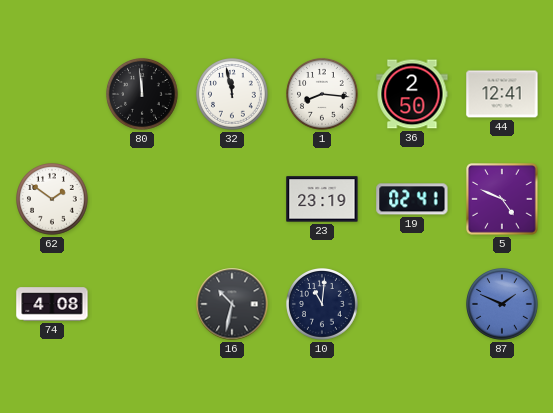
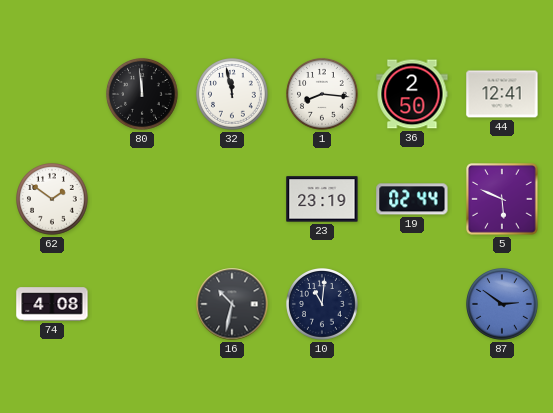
19: 02:41 -> 02:44 (412, 199)
5: 4:49 -> 5:49 (502, 199)
87: 1:49 -> 2:51 (503, 305)
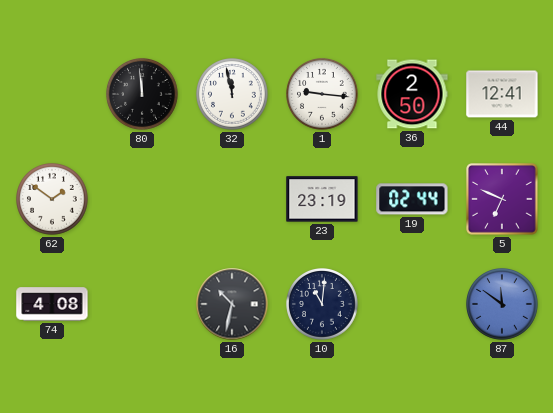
1: 8:16 -> 9:16 (323, 95)
5: 5:49 -> 6:49 (502, 199)
87: 2:51 -> 11:51 (503, 305)
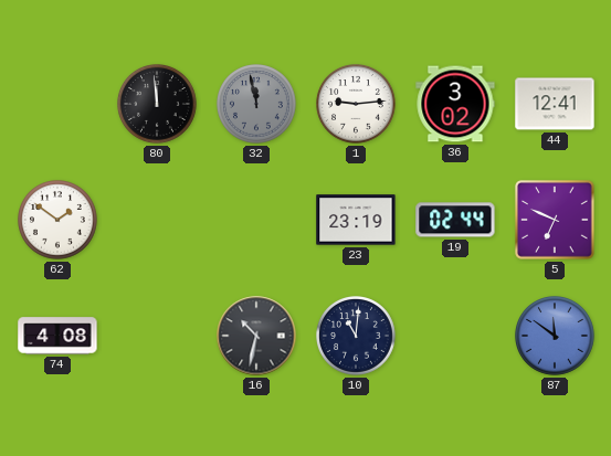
32 dial: white -> grey (257, 105)
1: 9:16 -> 9:14 (357, 105)
36: 2:50 -> 3:02 (455, 104)
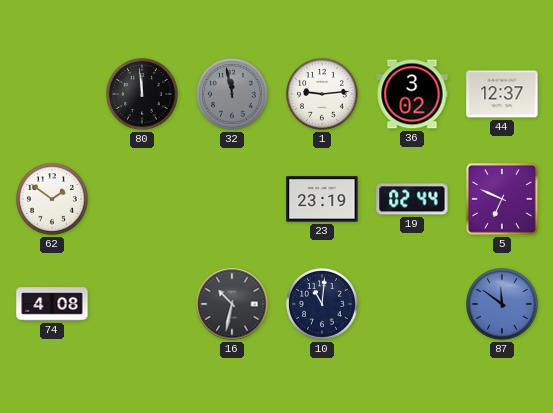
44: 12:41 -> 12:37 (502, 94)
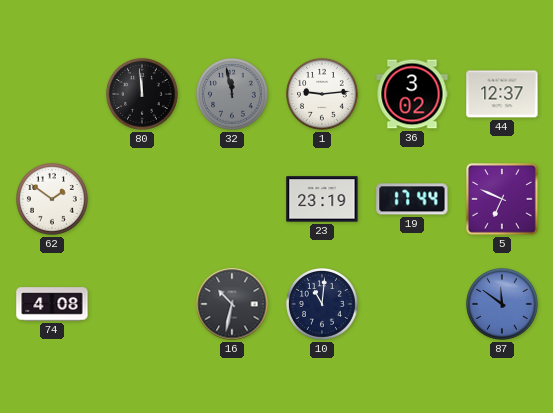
19: 02:44 -> 17:44 (412, 199)
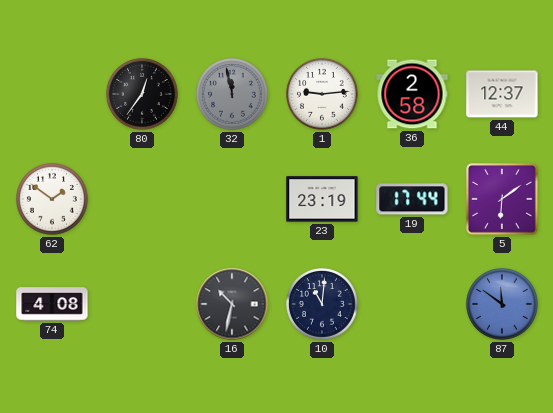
80: 11:59 -> 12:36 (143, 95)
36: 3:02 -> 2:58 (412, 94)
5: 6:49 -> 6:09 (502, 199)
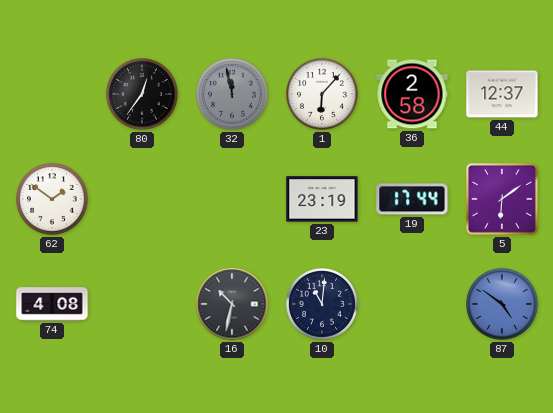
1: 9:14 -> 6:07 (323, 95)
87: 11:51 -> 4:51 (503, 305)
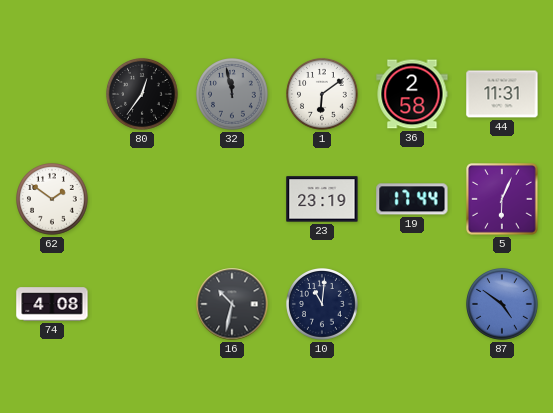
1: 6:07 -> 6:09 (323, 95)
44: 12:37 -> 11:31 (502, 94)
5: 6:09 -> 6:04 (502, 199)
